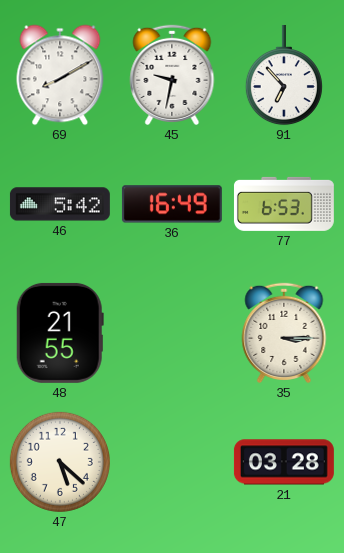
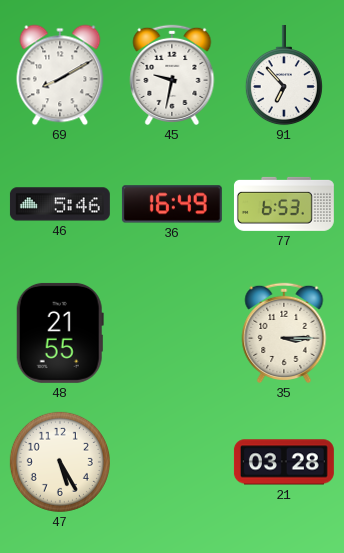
46: 5:42 -> 5:46 (60, 204)
47: 5:22 -> 5:25 (60, 462)
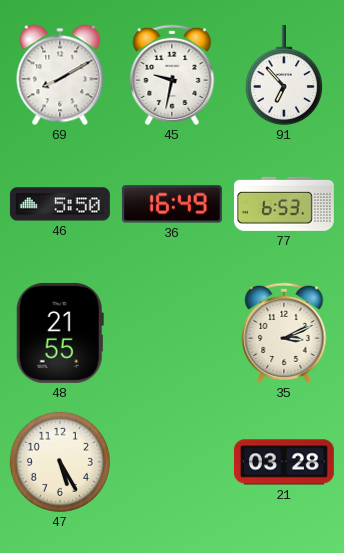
46: 5:46 -> 5:50 (60, 204)
35: 3:15 -> 3:11 (284, 333)
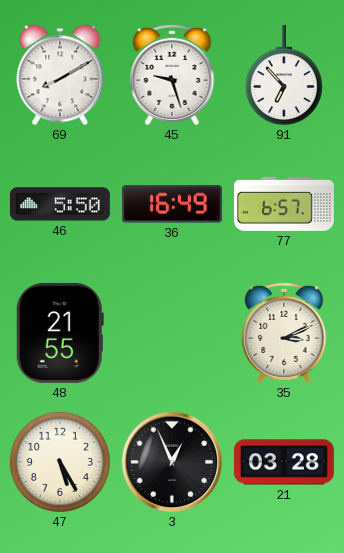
45: 9:32 -> 9:27 (172, 75)
77: 6:53 -> 6:57 (284, 204)
3: none -> 12:56 (172, 462)
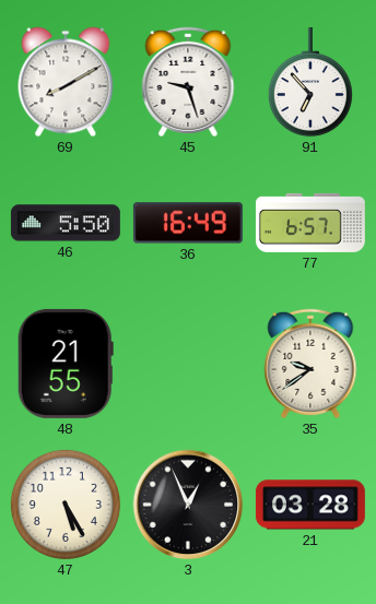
35: 3:11 -> 9:39 (310, 364)
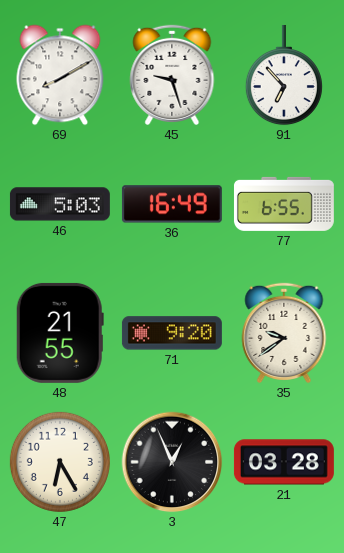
46: 5:50 -> 5:03 (60, 204)
77: 6:57 -> 6:55 (284, 204)
71: none -> 9:20 (172, 333)
47: 5:25 -> 6:25 (60, 462)
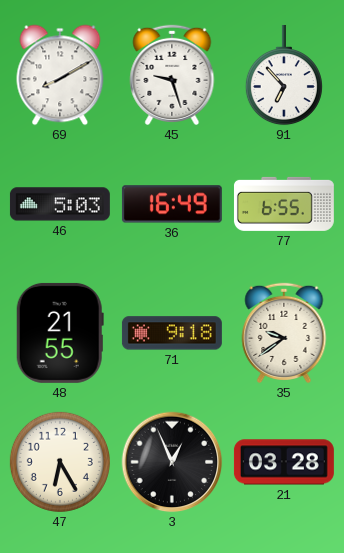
71: 9:20 -> 9:18 (172, 333)
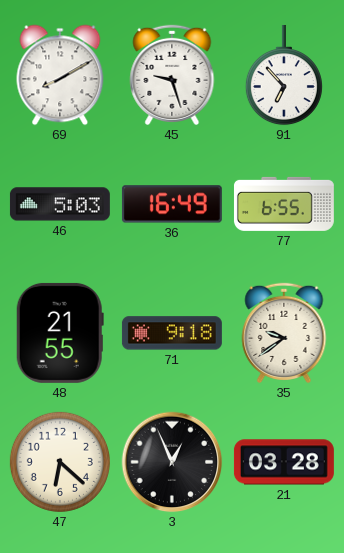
47: 6:25 -> 6:22 (60, 462)
